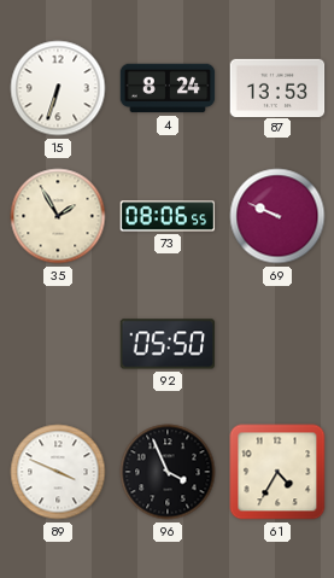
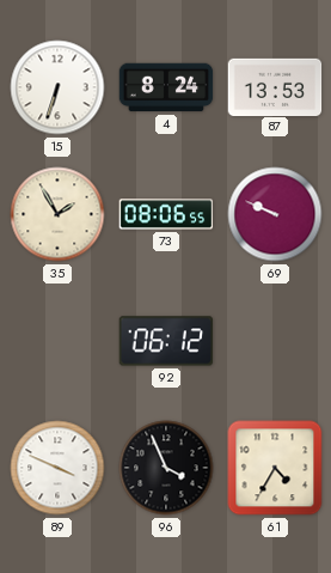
92: 05:50 -> 06:12 (166, 341)
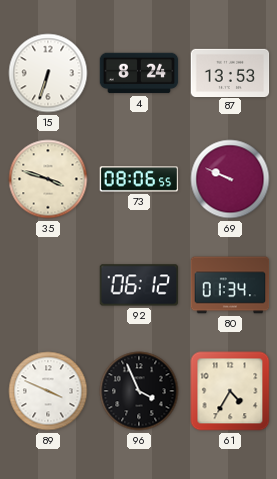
35: 1:55 -> 3:48 (48, 179)
80: none -> 01:34 (230, 285)
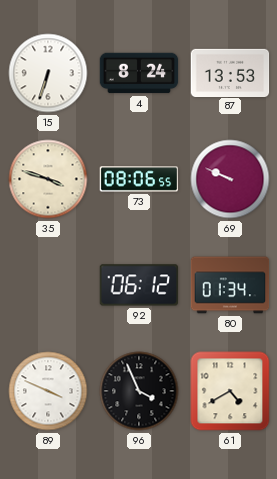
61: 4:35 -> 4:40 (230, 391)
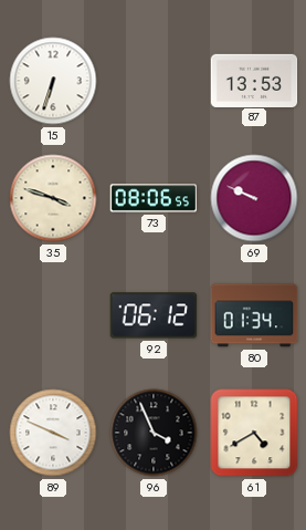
4: 8:24 -> none (139, 73)
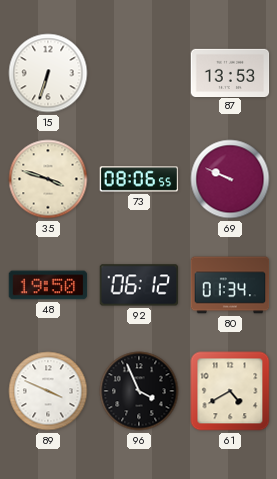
48: none -> 19:50 (48, 285)
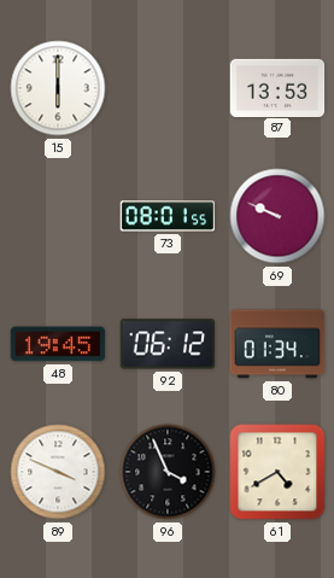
15: 6:33 -> 6:00 (58, 88)
35: 3:48 -> none (48, 179)
73: 08:06 -> 08:01 (168, 216)
48: 19:50 -> 19:45 (58, 344)
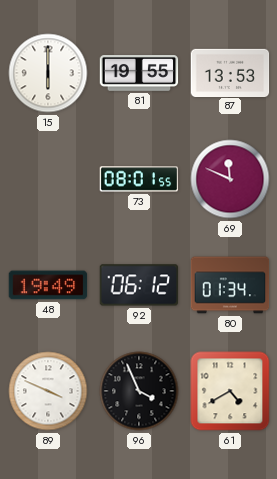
81: none -> 19:55 (139, 74)
69: 9:49 -> 11:49 (230, 179)
48: 19:45 -> 19:49 (48, 285)
